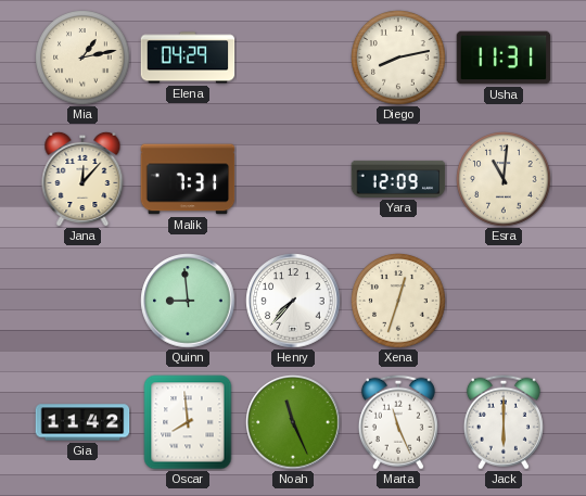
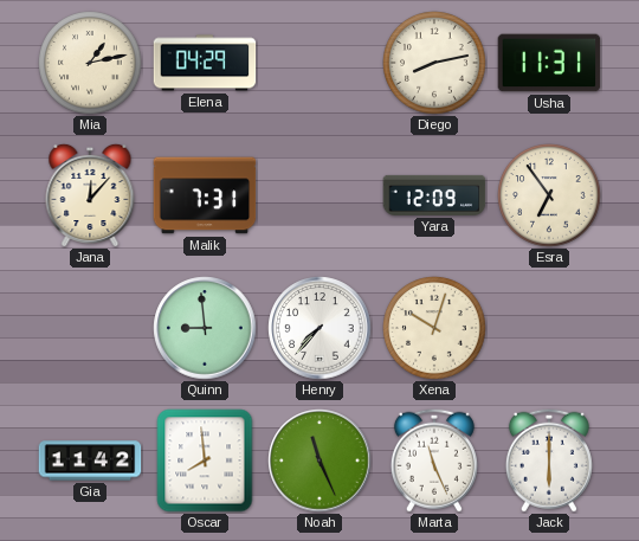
Esra: 11:01 -> 6:54 (549, 195)
Xena: 12:33 -> 10:03 (434, 328)
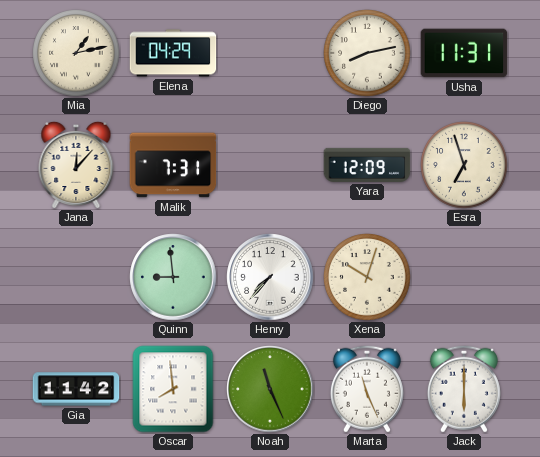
Esra: 6:54 -> 6:57 (464, 165)
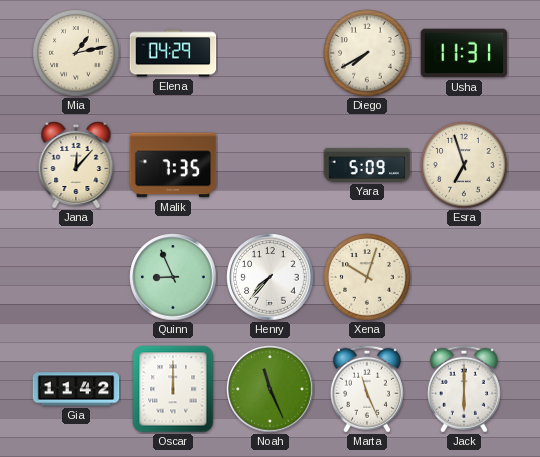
Diego: 8:13 -> 7:40 (367, 53)
Malik: 7:31 -> 7:35 (173, 165)
Yara: 12:09 -> 5:09 (367, 165)
Quinn: 8:59 -> 8:56 (173, 277)
Oscar: 7:59 -> 12:00 (173, 389)
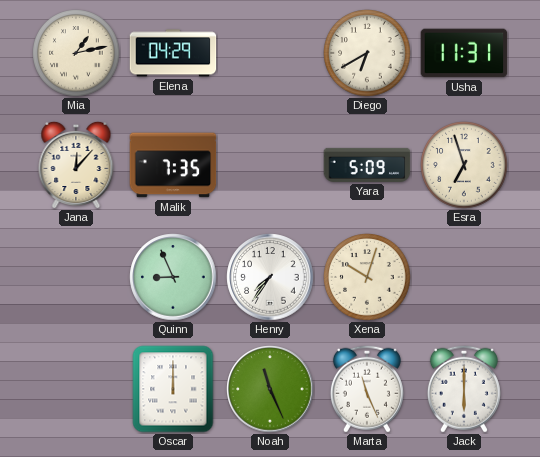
Diego: 7:40 -> 6:40 (367, 53)
Henry: 7:37 -> 7:36 (270, 277)
Gia: 11:42 -> none (76, 389)
